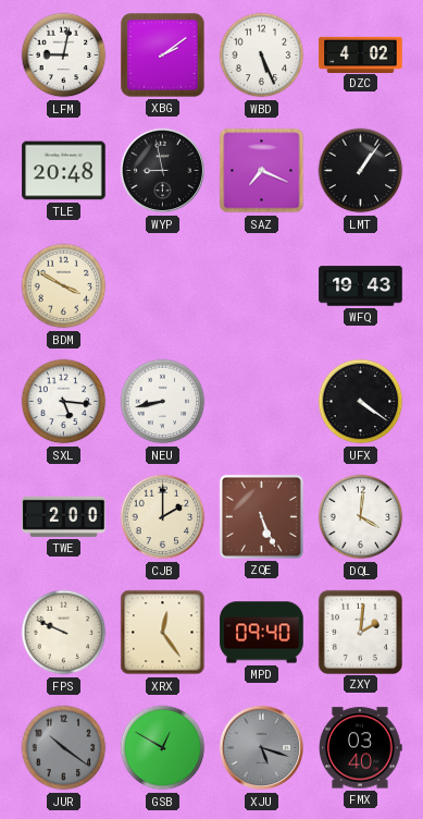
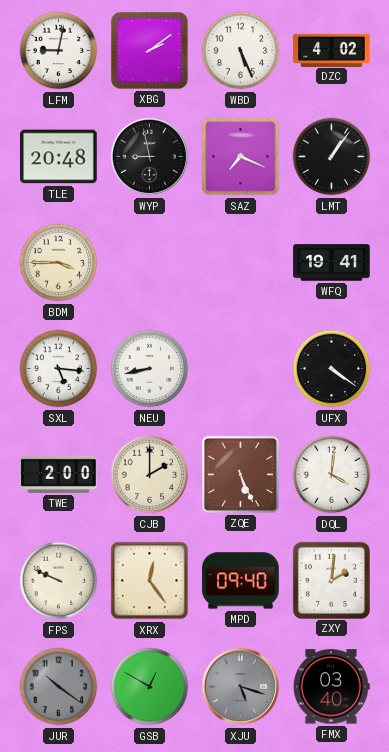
BDM: 3:50 -> 3:45 (59, 263)
WFQ: 19:43 -> 19:41 (332, 263)
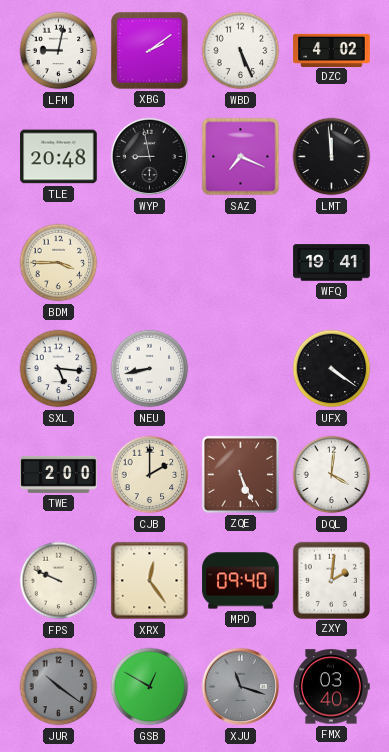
LMT: 1:06 -> 11:59 (332, 157)
XJU: 5:18 -> 11:18 (241, 687)
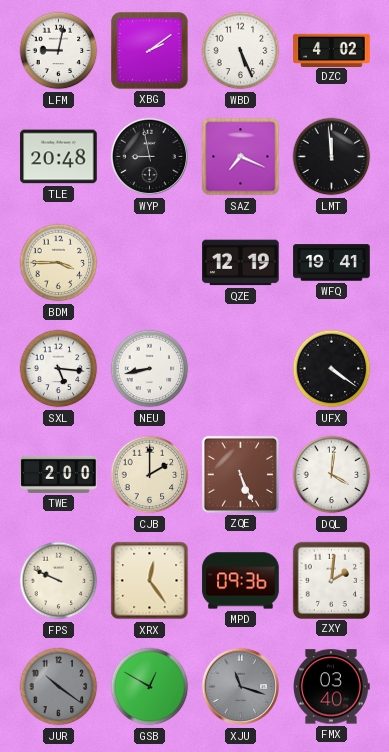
QZE: none -> 12:19 (241, 263)
MPD: 09:40 -> 09:36 (241, 581)
